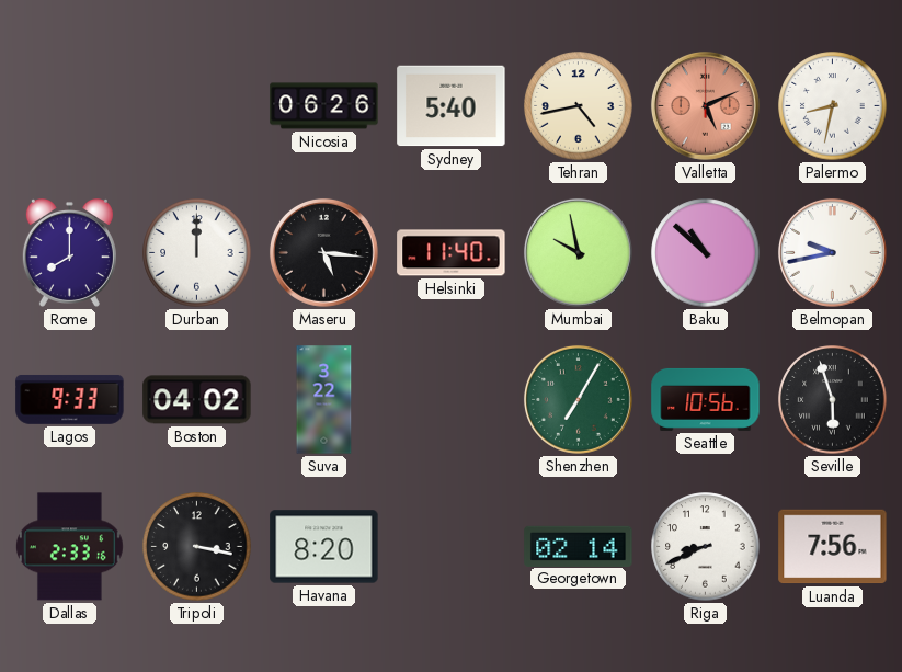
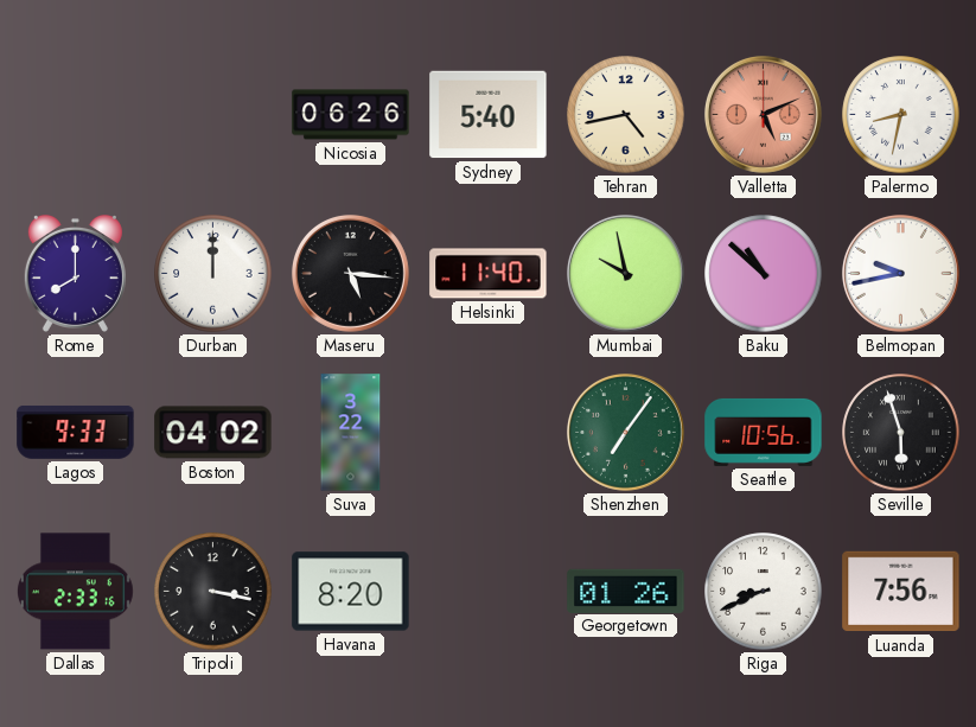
Shenzhen: 7:05 -> 7:06 (625, 432)
Georgetown: 02:14 -> 01:26 (626, 591)
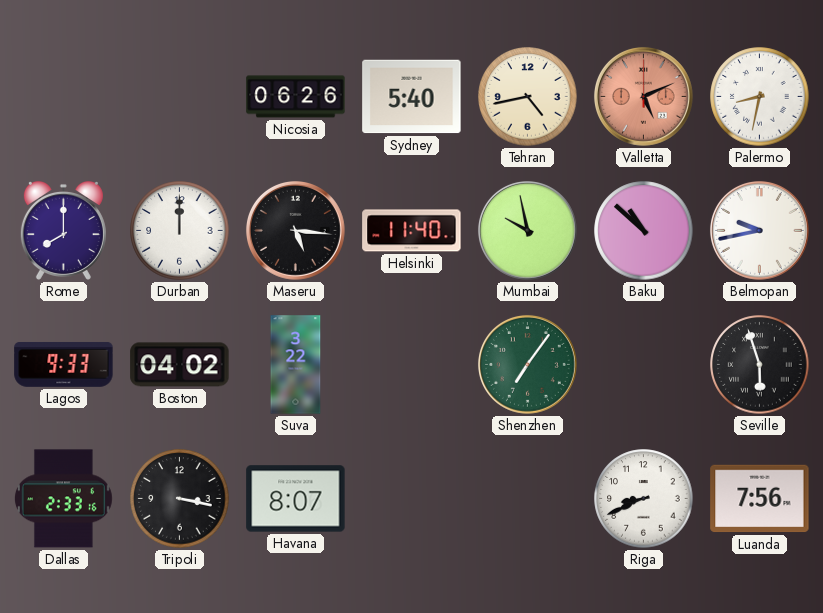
Seattle: 10:56 -> none (764, 432)
Havana: 8:20 -> 8:07 (296, 499)
Georgetown: 01:26 -> none (626, 591)
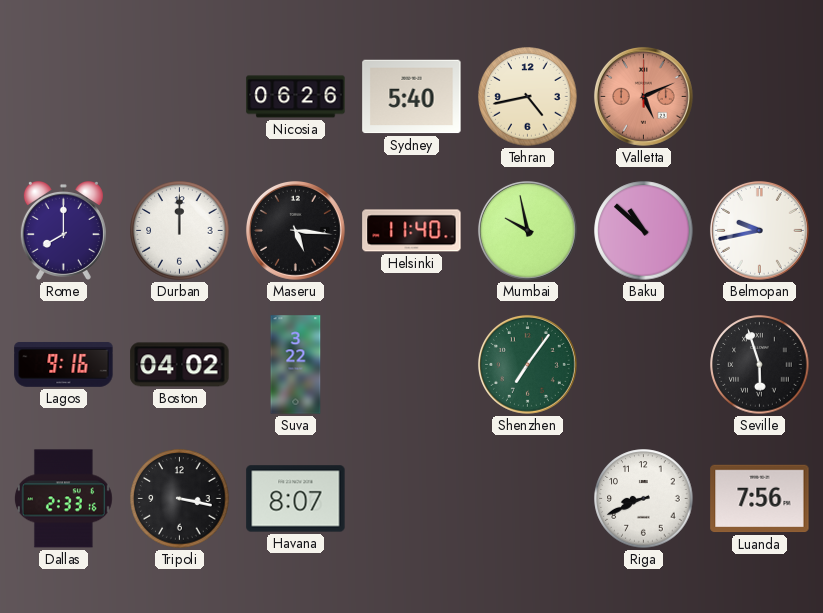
Palermo: 8:32 -> none (760, 97)
Lagos: 9:33 -> 9:16 (64, 364)
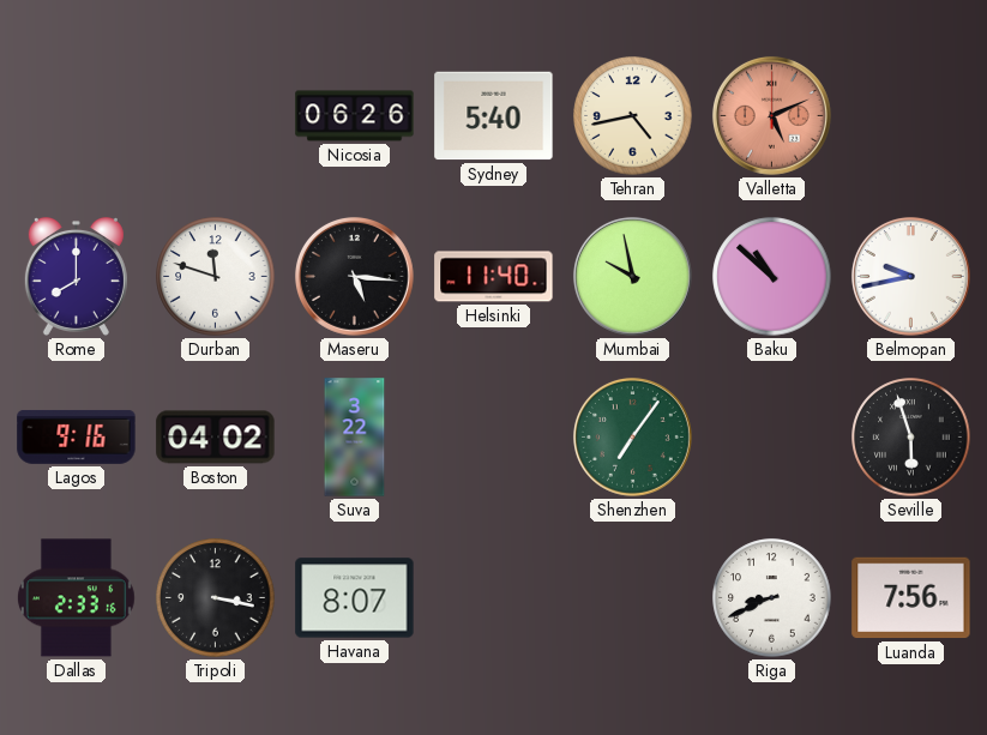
Durban: 12:00 -> 11:48 (216, 277)
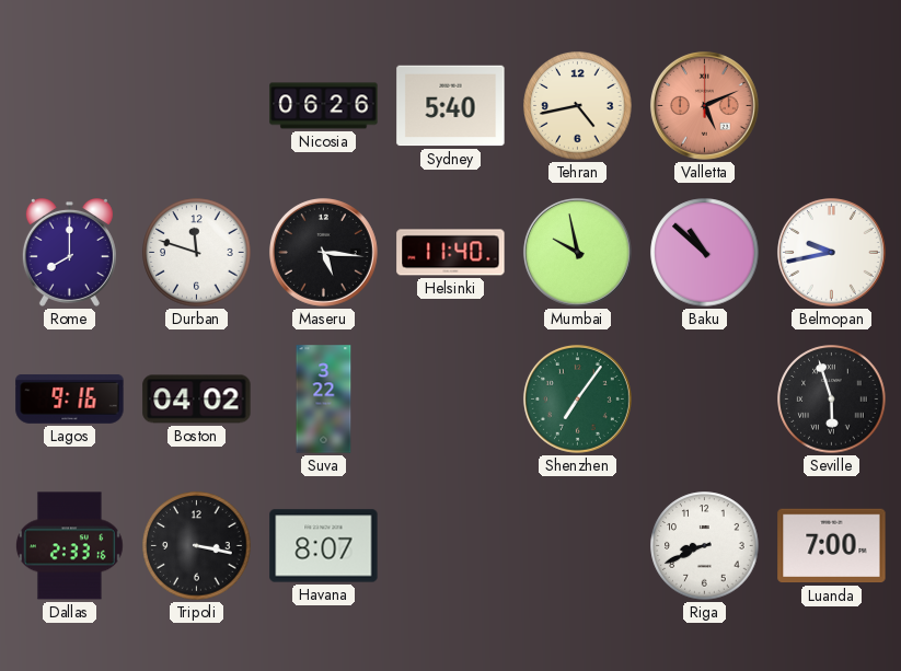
Luanda: 7:56 -> 7:00 (832, 546)
